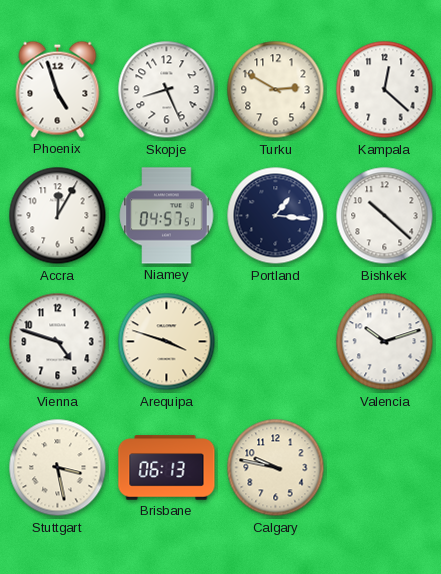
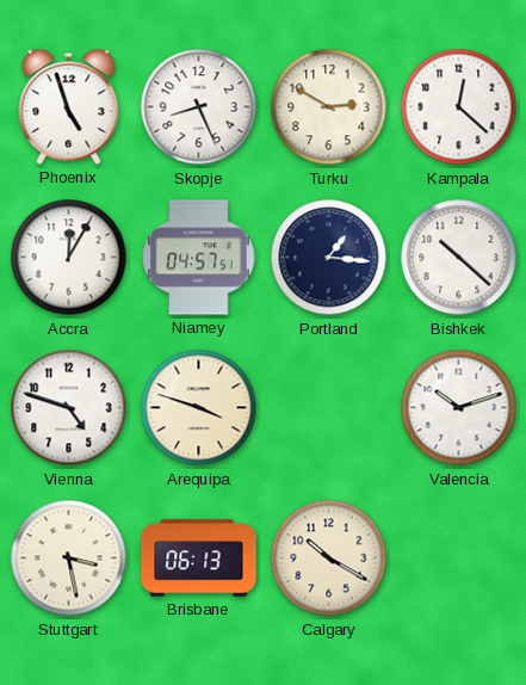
Calgary: 9:47 -> 10:20 (329, 559)
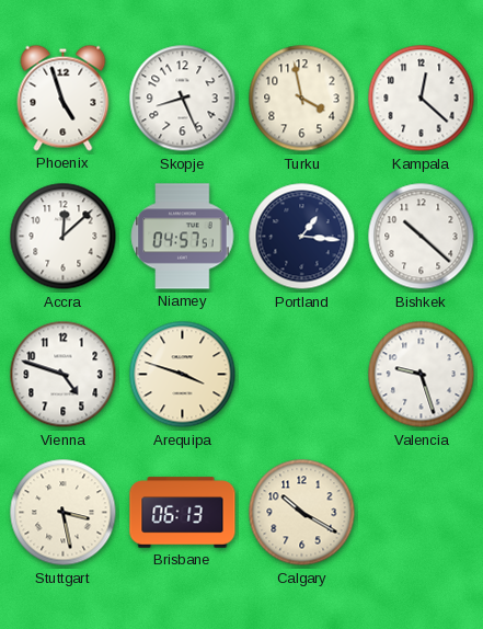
Turku: 2:50 -> 3:58 (302, 99)
Accra: 12:05 -> 12:08 (64, 237)
Valencia: 10:12 -> 9:27 (422, 375)
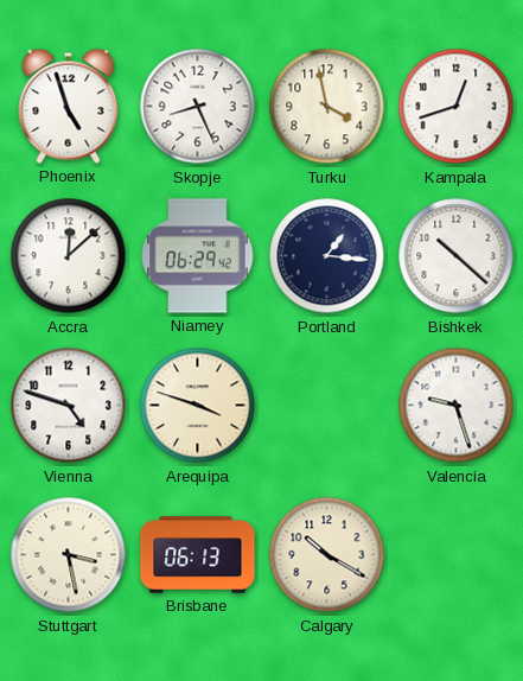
Kampala: 12:22 -> 12:42 (457, 107)
Niamey: 04:57 -> 06:29 (198, 256)
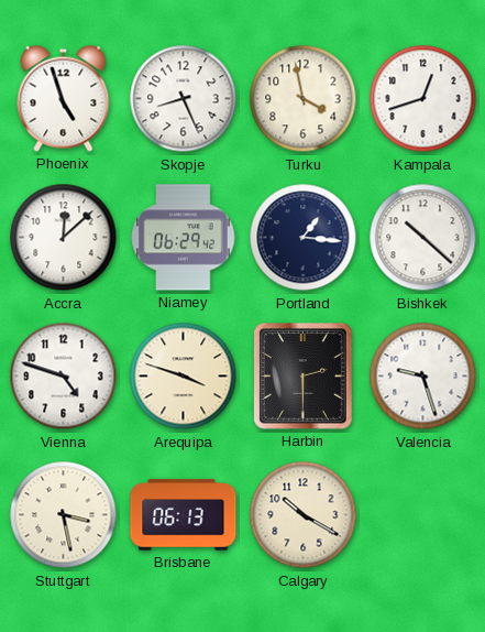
Harbin: none -> 2:30 (304, 377)
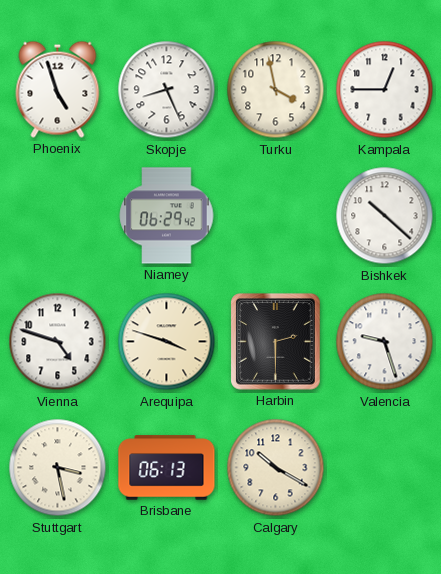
Kampala: 12:42 -> 12:45 (385, 90)
Accra: 12:08 -> none (64, 238)
Portland: 1:16 -> none (304, 238)
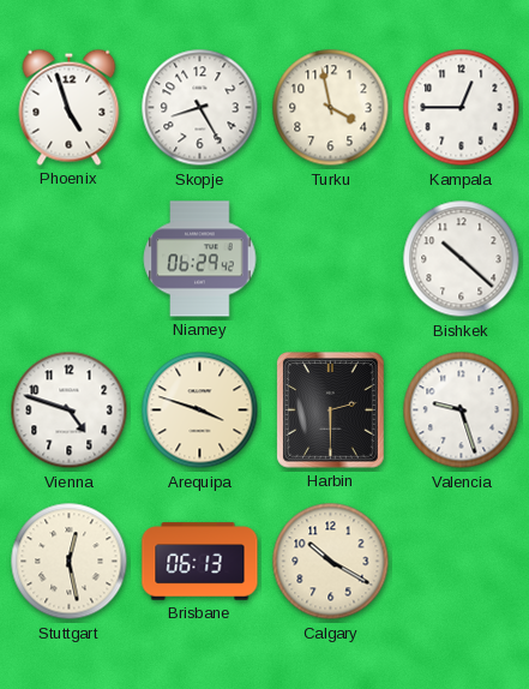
Skopje: 8:26 -> 8:25 (200, 108)
Stuttgart: 3:28 -> 12:28 (70, 562)
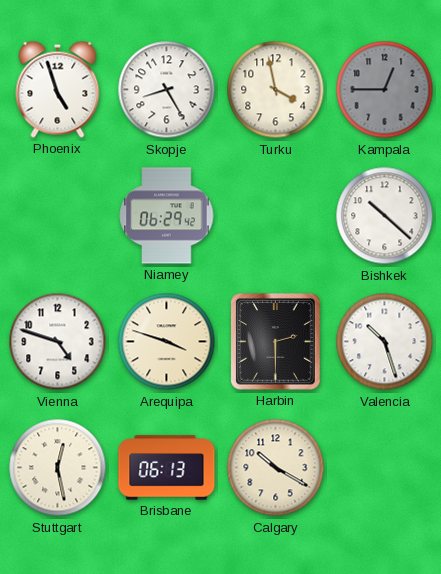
Kampala dial: white -> grey (385, 90)
Valencia: 9:27 -> 10:27 (385, 342)
